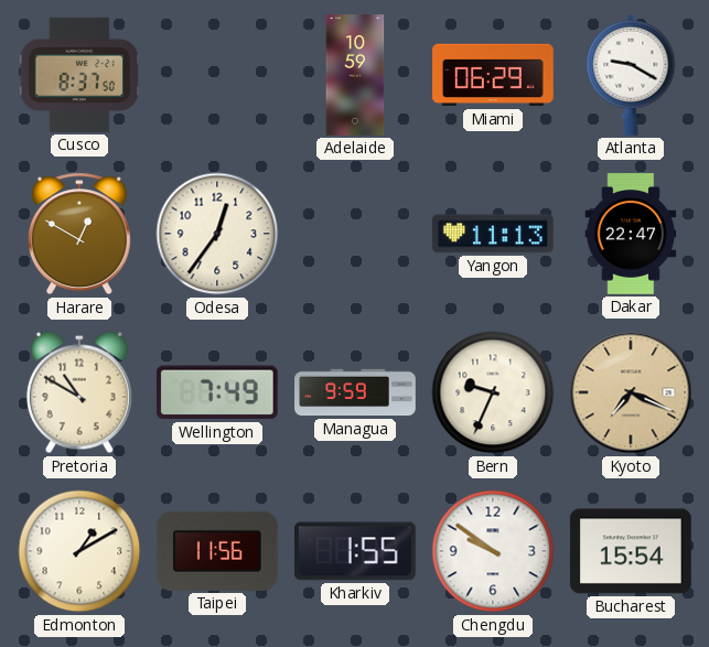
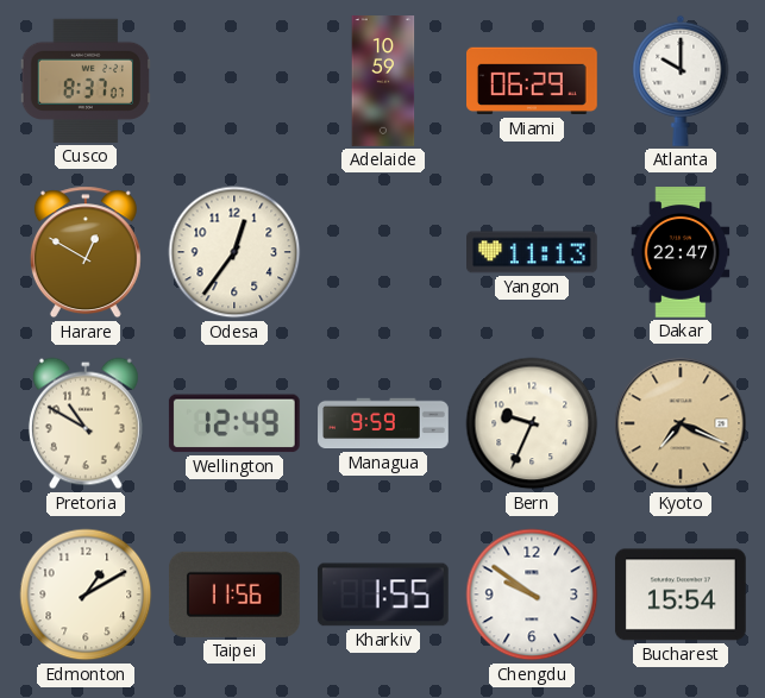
Cusco: 8:37:50 -> 8:37:07 (84, 81)
Atlanta: 9:20 -> 10:00 (681, 81)
Wellington: 7:49 -> 12:49 (234, 423)
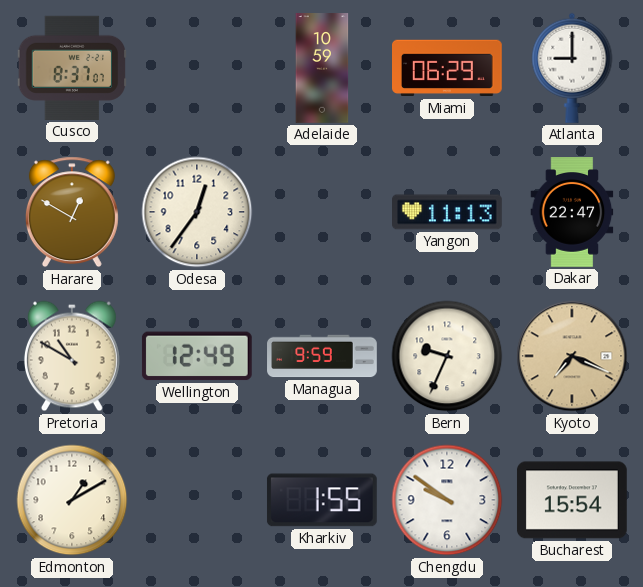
Atlanta: 10:00 -> 9:00 (572, 68)
Taipei: 11:56 -> none (234, 595)
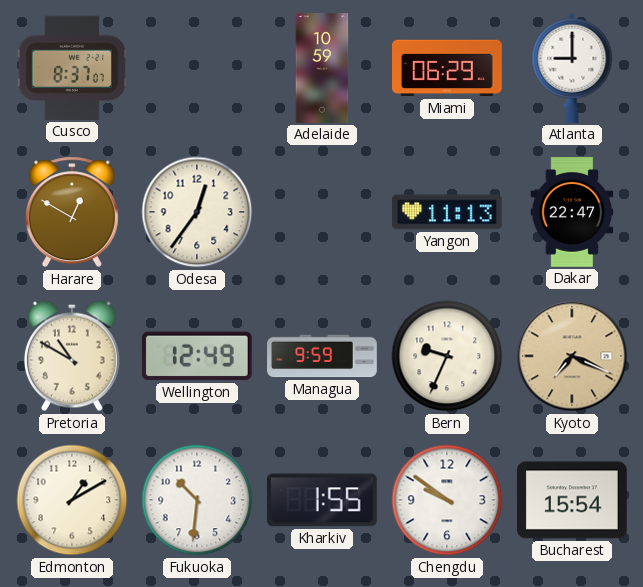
Fukuoka: none -> 10:31 (197, 500)
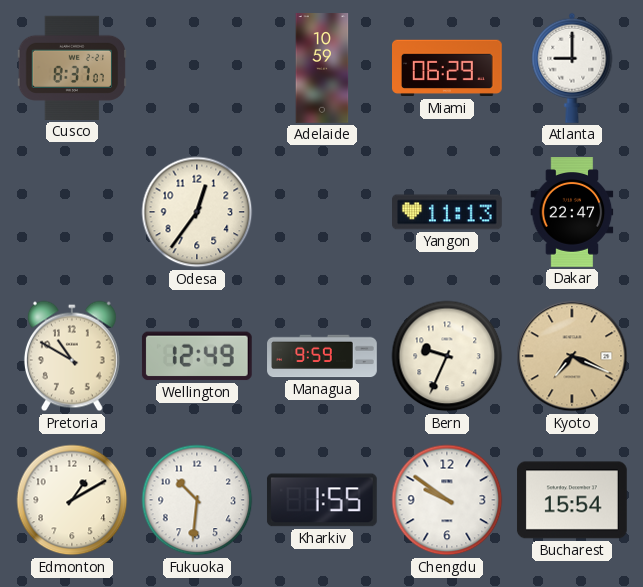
Harare: 12:50 -> none (72, 212)
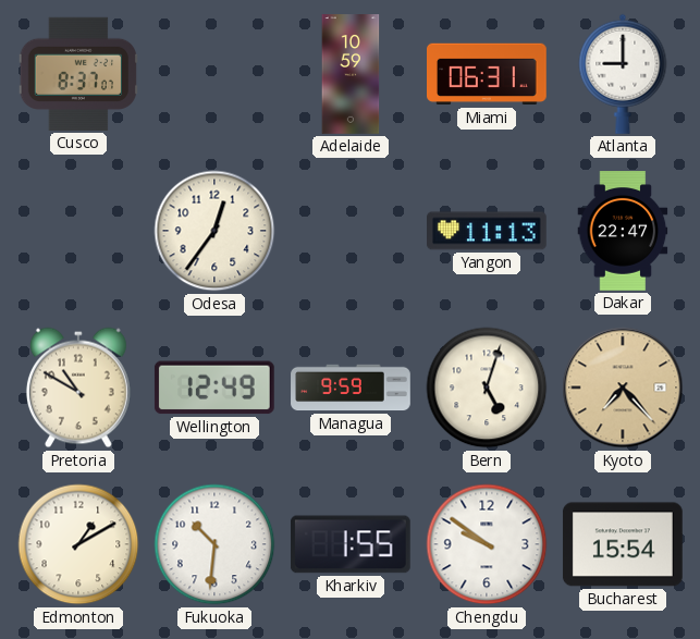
Miami: 06:29 -> 06:31 (488, 74)
Bern: 9:34 -> 5:03 (487, 388)
Kyoto: 7:19 -> 7:23 (623, 388)
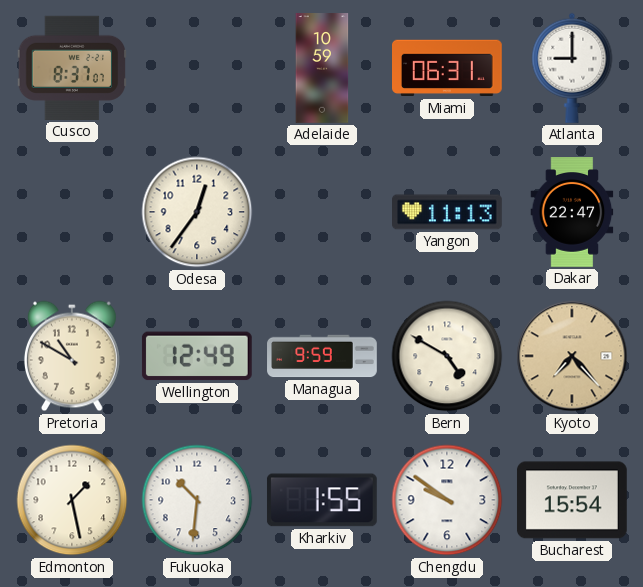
Bern: 5:03 -> 4:50 (447, 356)
Edmonton: 1:10 -> 1:28 (72, 500)
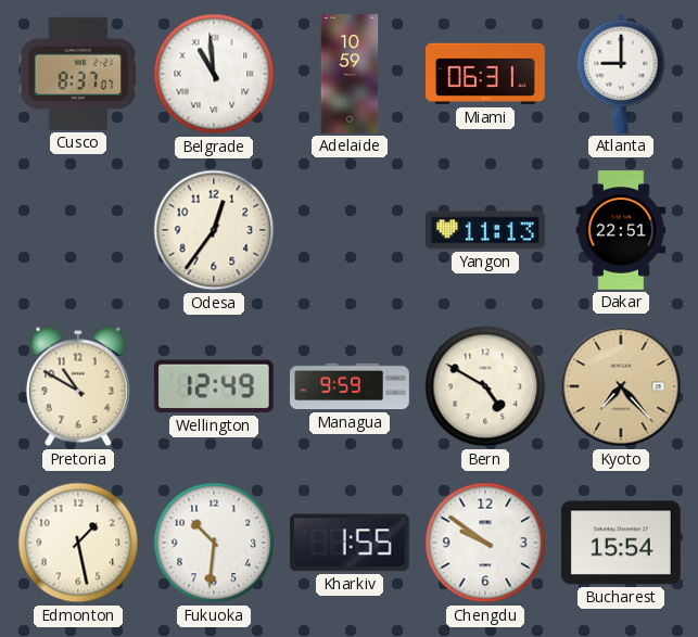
Belgrade: none -> 10:59 (214, 74)
Dakar: 22:47 -> 22:51 (621, 230)
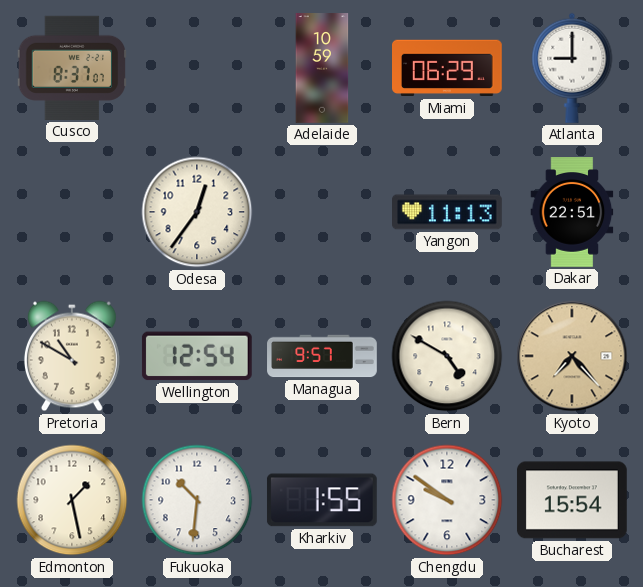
Belgrade: 10:59 -> none (214, 74)
Miami: 06:31 -> 06:29 (448, 68)
Wellington: 12:49 -> 12:54 (197, 356)
Managua: 9:59 -> 9:57 (322, 356)
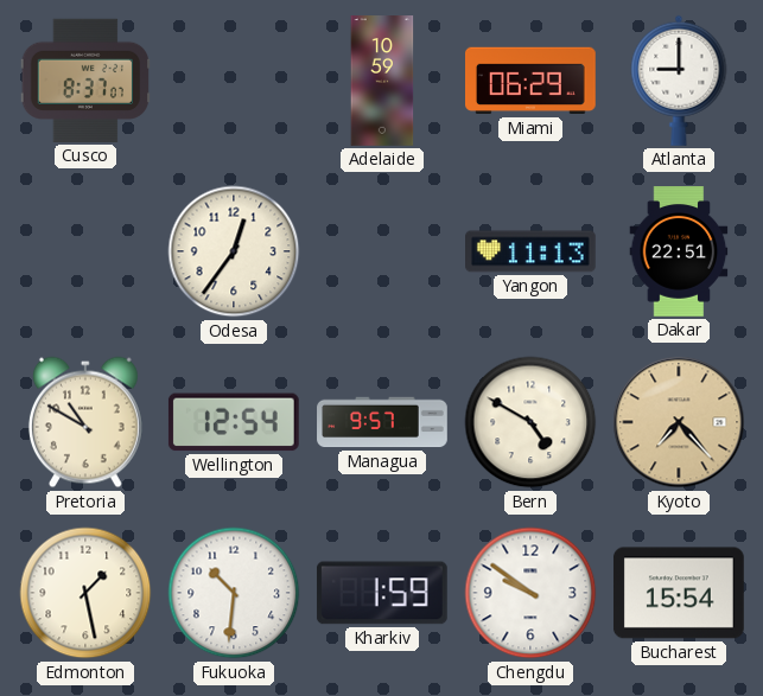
Kharkiv: 1:55 -> 1:59 (382, 593)
